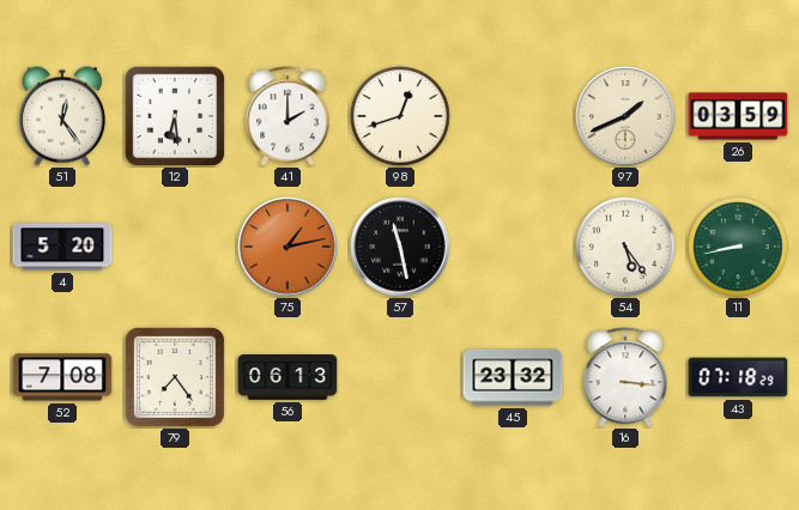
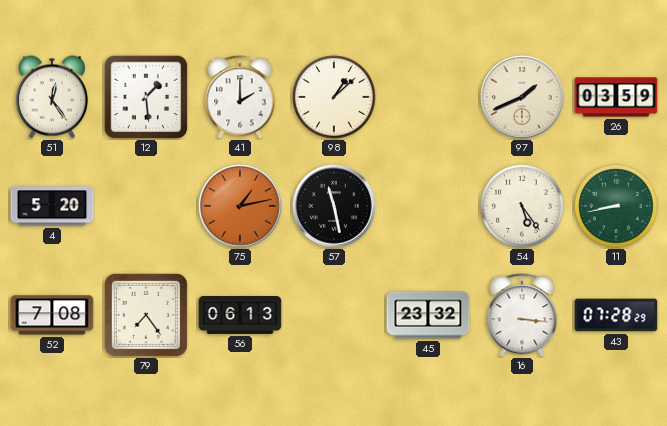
12: 6:29 -> 1:29 (146, 97)
98: 12:42 -> 1:08 (334, 97)
43: 07:18 -> 07:28 (616, 315)
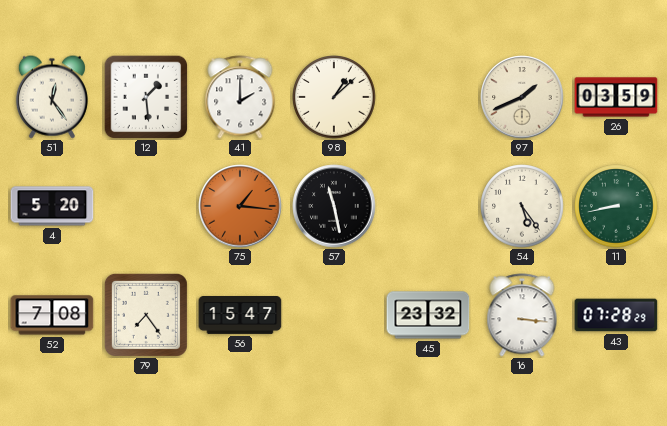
75: 1:13 -> 1:16 (240, 206)
56: 06:13 -> 15:47 (240, 316)
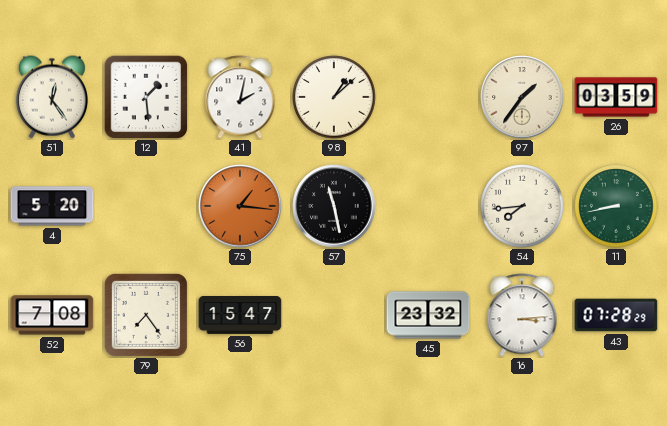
41: 2:00 -> 2:02 (240, 97)
97: 1:41 -> 1:36 (522, 97)
54: 5:24 -> 7:44 (522, 206)
16: 3:16 -> 3:14 (522, 315)
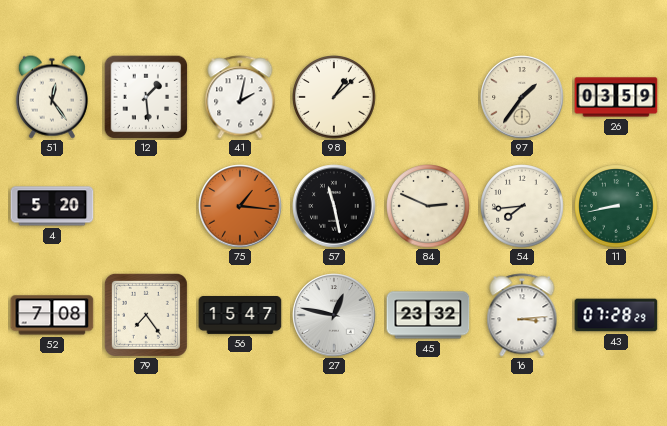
84: none -> 2:49 (428, 206)
27: none -> 12:47 (334, 315)
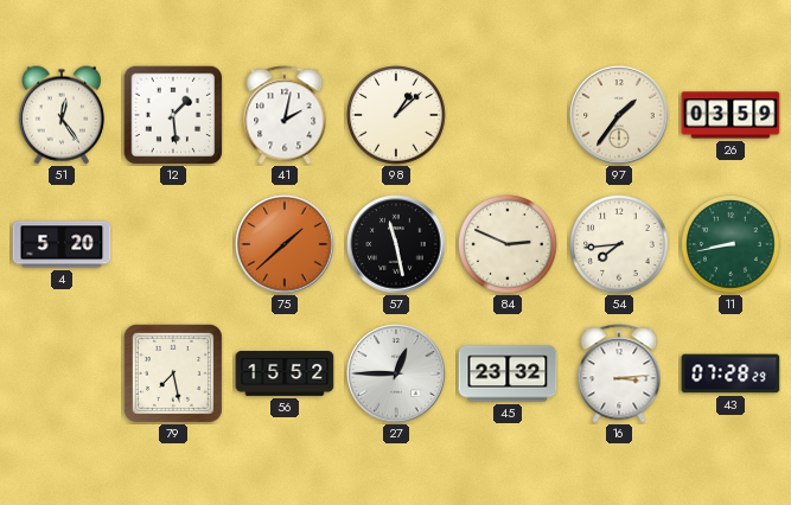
75: 1:16 -> 1:38 (285, 244)
52: 7:08 -> none (52, 315)
79: 7:24 -> 7:28 (173, 373)
56: 15:47 -> 15:52 (285, 375)
27: 12:47 -> 12:45 (396, 373)
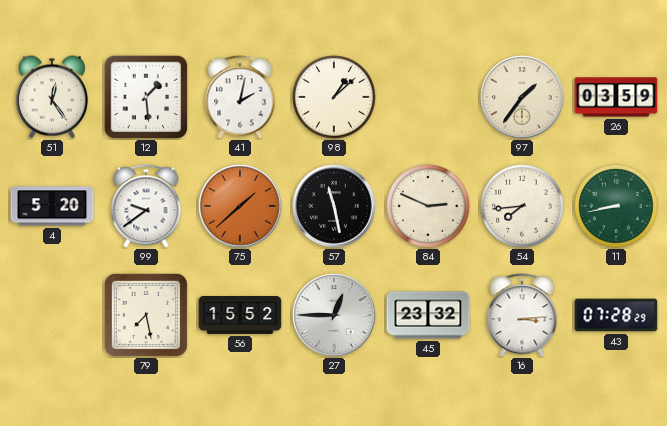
99: none -> 9:39 (146, 206)
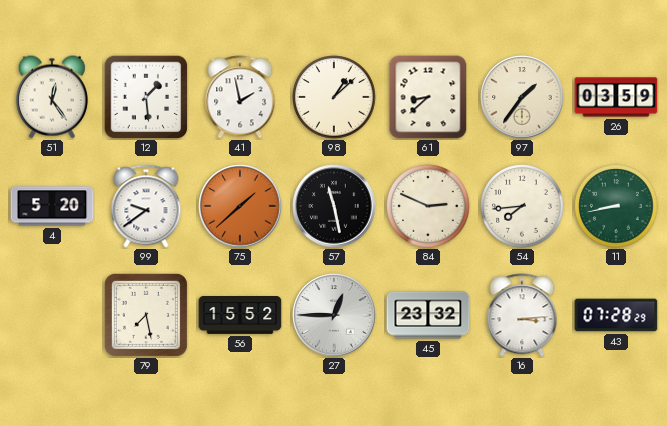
41: 2:02 -> 1:58 (240, 97)
61: none -> 8:38 (428, 97)
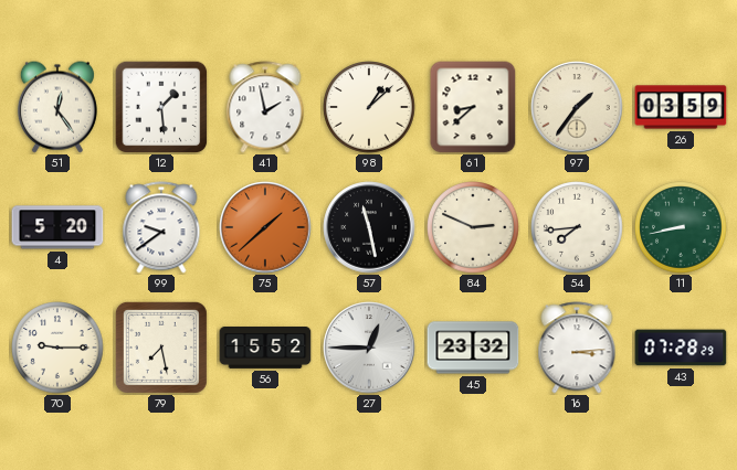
70: none -> 9:15 (57, 348)
